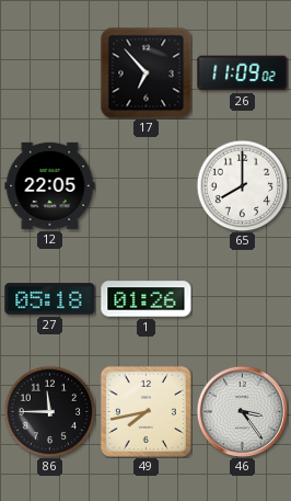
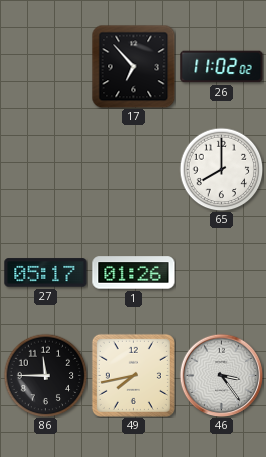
26: 11:09 -> 11:02 (222, 67)
12: 22:05 -> none (50, 185)
27: 05:18 -> 05:17 (46, 273)
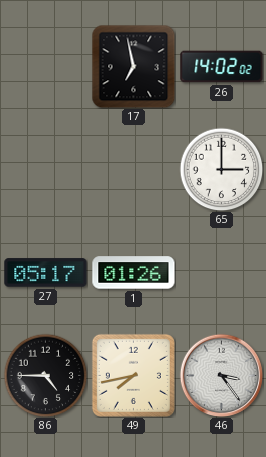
17: 6:53 -> 6:58 (133, 66)
26: 11:02 -> 14:02 (222, 67)
65: 8:00 -> 3:00 (221, 169)
86: 11:45 -> 4:45 (45, 375)
